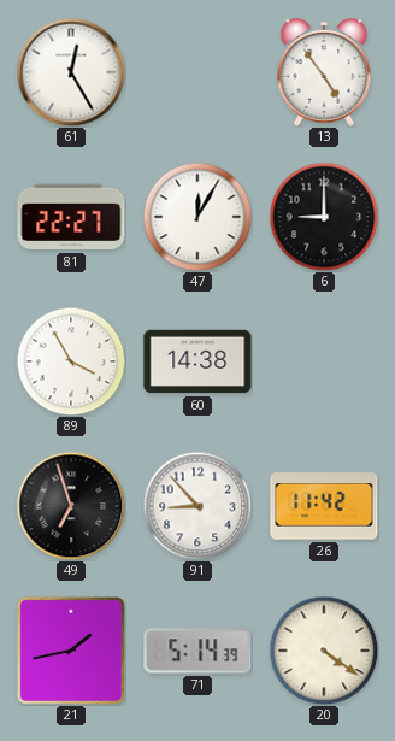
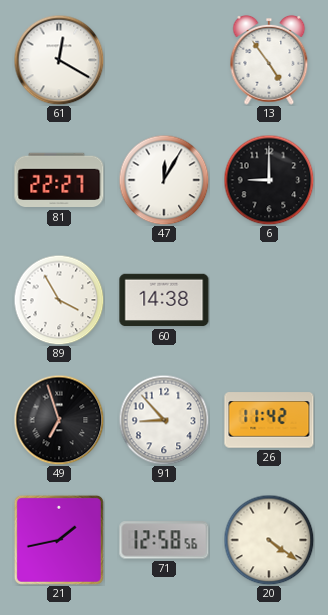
61: 12:25 -> 12:20 (59, 60)
71: 5:14 -> 12:58 (164, 540)
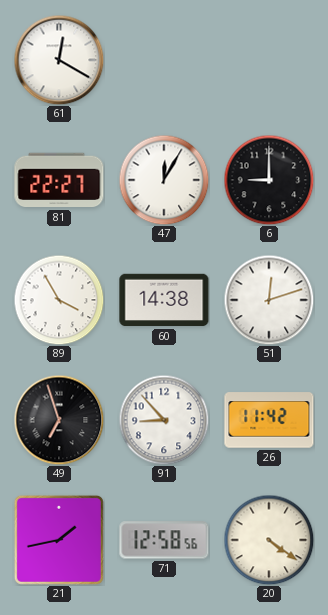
13: 4:54 -> none (269, 60)
51: none -> 12:12 (269, 300)
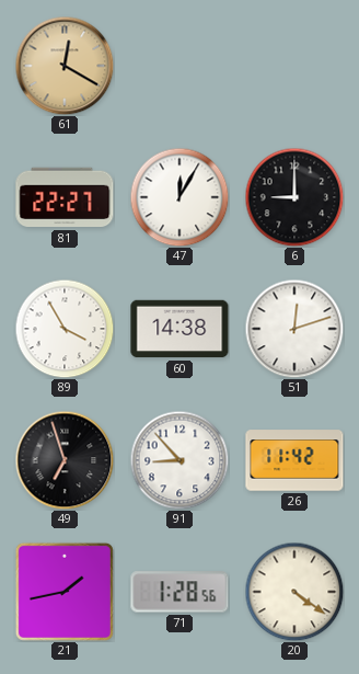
61 dial: white -> champagne (65, 66)
71: 12:58 -> 1:28 (179, 592)
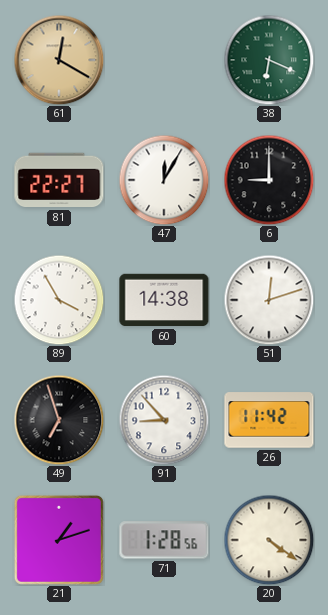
38: none -> 6:19 (269, 60)
21: 1:43 -> 1:12 (59, 540)
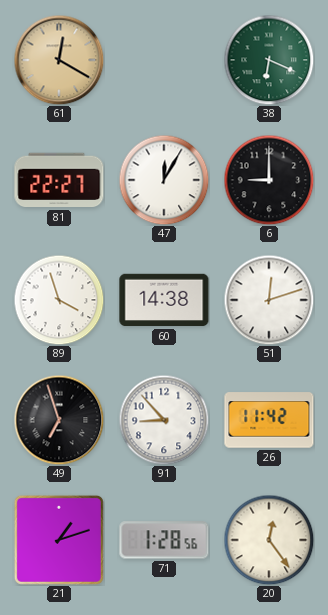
89: 3:55 -> 3:57 (59, 300)
20: 4:21 -> 12:24 (269, 540)
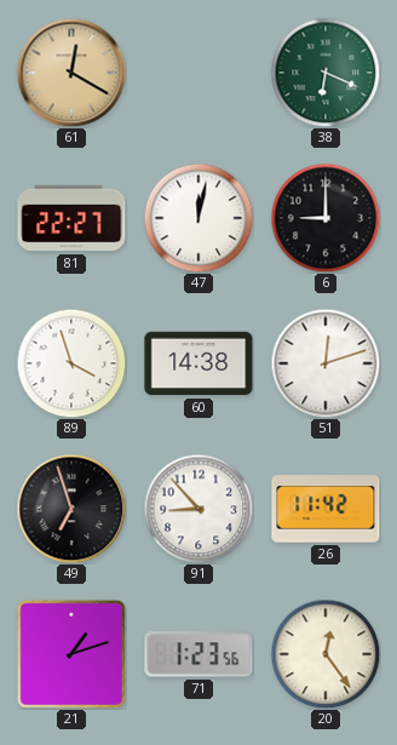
47: 12:05 -> 12:02 (198, 218)
71: 1:28 -> 1:23 (198, 654)
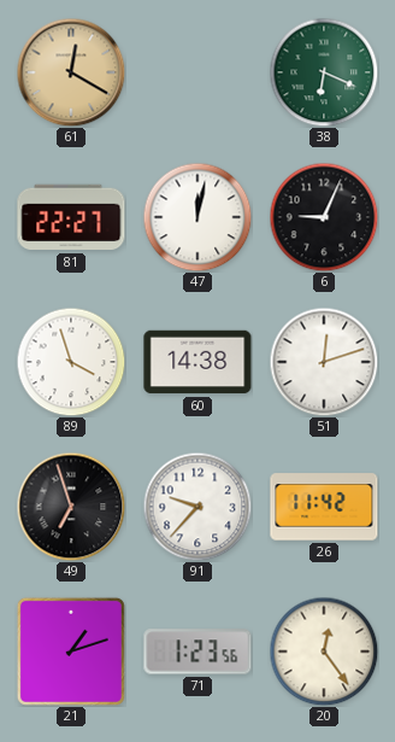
6: 9:00 -> 9:04 (324, 217)
91: 8:53 -> 9:37 (197, 507)
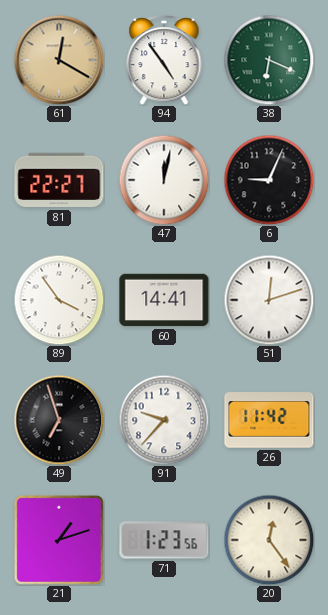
94: none -> 4:54 (164, 61)
89: 3:57 -> 3:54 (59, 300)
60: 14:38 -> 14:41 (164, 300)
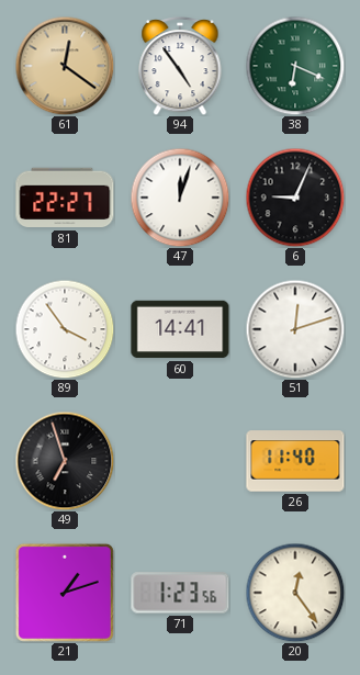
61: 12:20 -> 12:21 (65, 66)
47: 12:02 -> 12:03 (180, 198)
91: 9:37 -> none (164, 420)
26: 11:42 -> 11:40 (295, 461)
